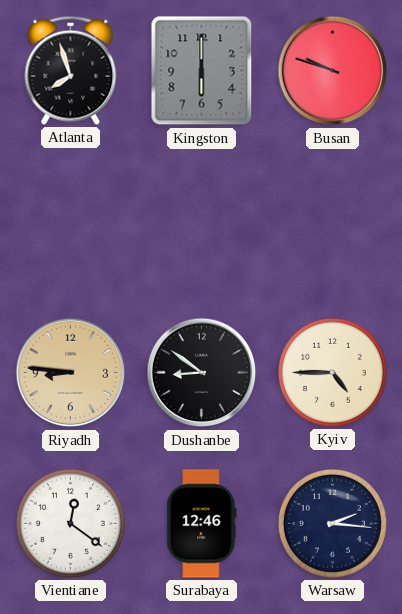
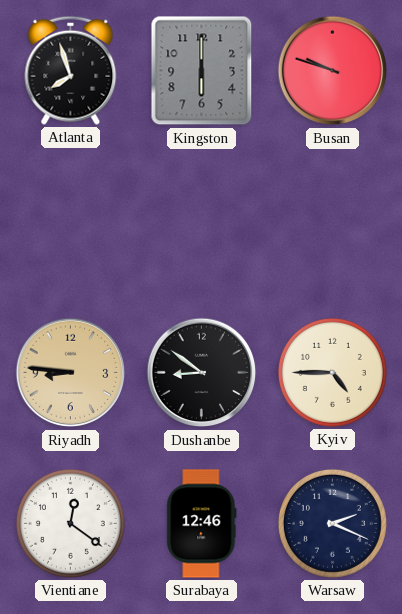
Warsaw: 2:16 -> 2:19 (332, 523)
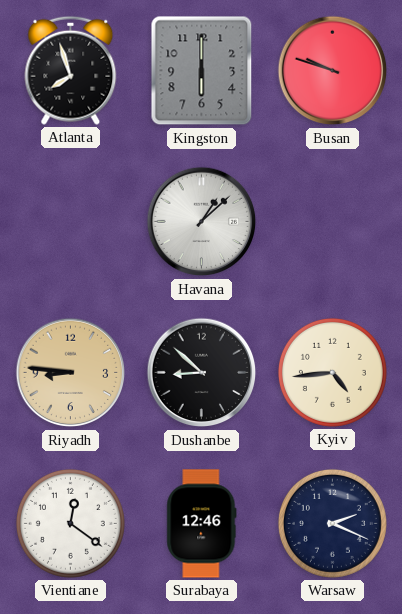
Havana: none -> 1:08 (202, 222)
Dushanbe: 8:51 -> 8:52 (202, 373)
Kyiv: 4:45 -> 4:44 (332, 372)
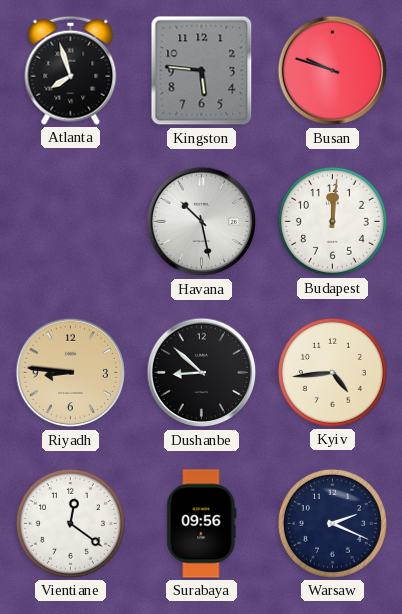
Kingston: 6:00 -> 5:46 (202, 71)
Havana: 1:08 -> 10:28 (202, 222)
Budapest: none -> 12:01 (332, 221)
Surabaya: 12:46 -> 09:56 (202, 524)
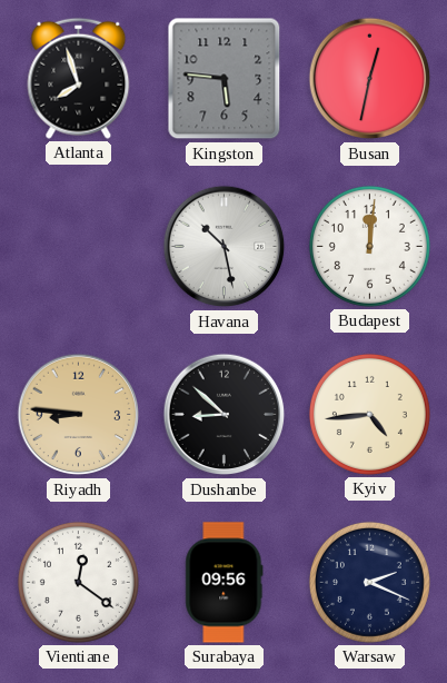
Busan: 9:48 -> 12:32 (370, 79)
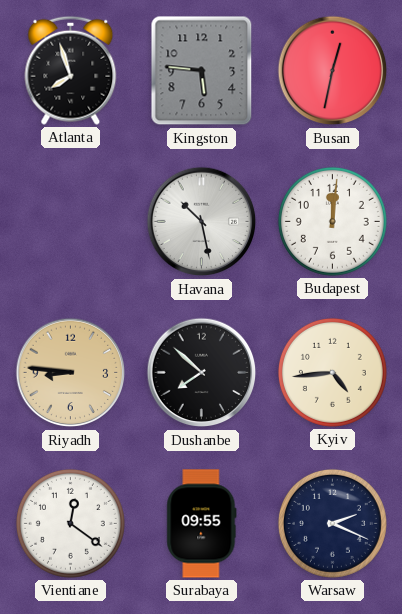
Dushanbe: 8:52 -> 7:52 (202, 373)
Surabaya: 09:56 -> 09:55 (202, 524)
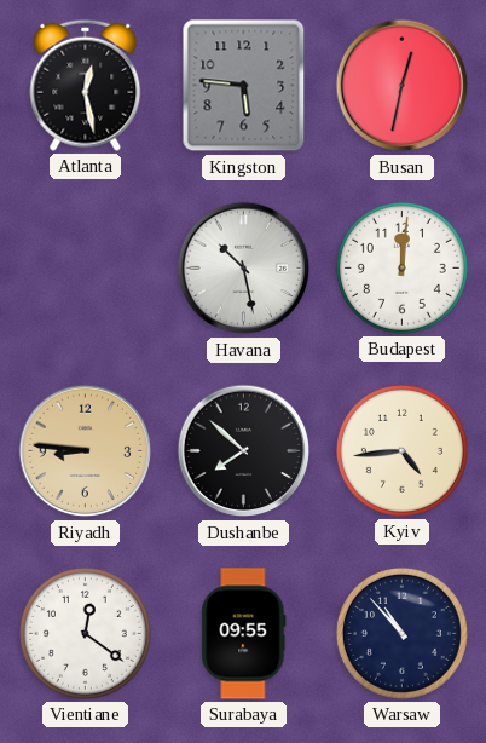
Atlanta: 7:57 -> 12:28 (86, 85)
Warsaw: 2:19 -> 10:53 (401, 633)
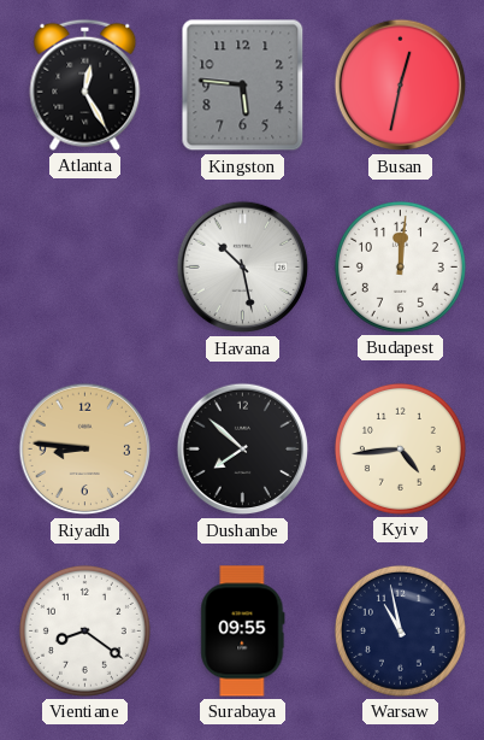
Atlanta: 12:28 -> 12:25 (85, 84)
Vientiane: 12:21 -> 8:21 (84, 630)
Warsaw: 10:53 -> 10:58 (400, 630)
